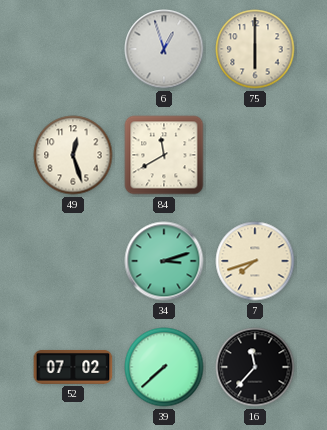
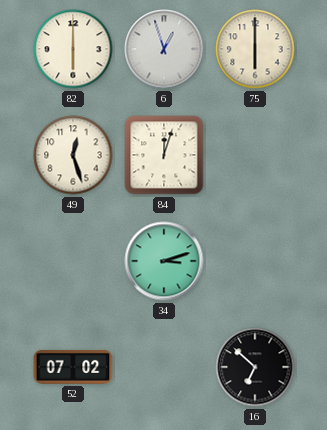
82: none -> 6:00 (73, 49)
84: 11:40 -> 12:03 (164, 155)
7: 7:42 -> none (255, 261)
39: 7:38 -> none (164, 367)
16: 11:37 -> 6:52 (255, 367)
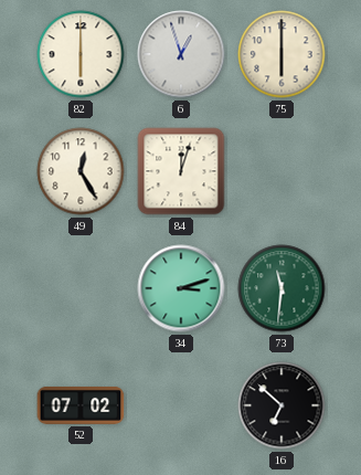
49: 12:27 -> 12:25 (81, 171)
73: none -> 11:31 (282, 288)
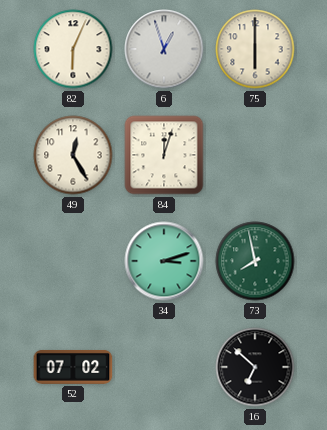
82: 6:00 -> 6:04 (73, 49)
73: 11:31 -> 7:58 (255, 261)
